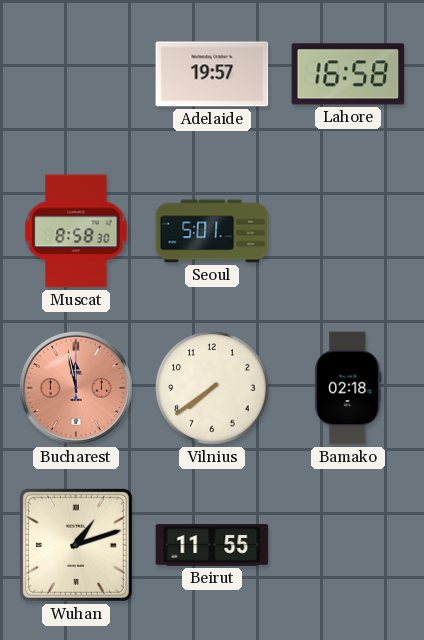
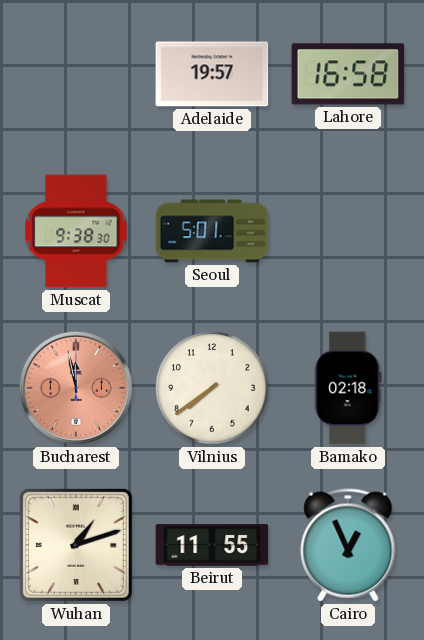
Muscat: 8:58 -> 9:38 (76, 231)
Cairo: none -> 12:56 (348, 545)
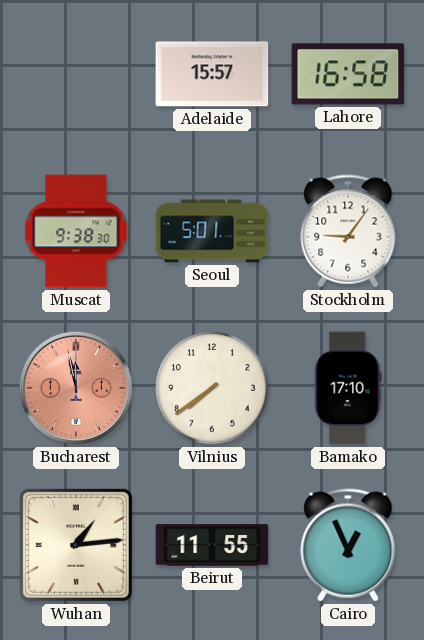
Adelaide: 19:57 -> 15:57 (212, 74)
Stockholm: none -> 9:06 (348, 231)
Bamako: 02:18 -> 17:10 (348, 388)
Wuhan: 1:12 -> 1:14 (76, 545)
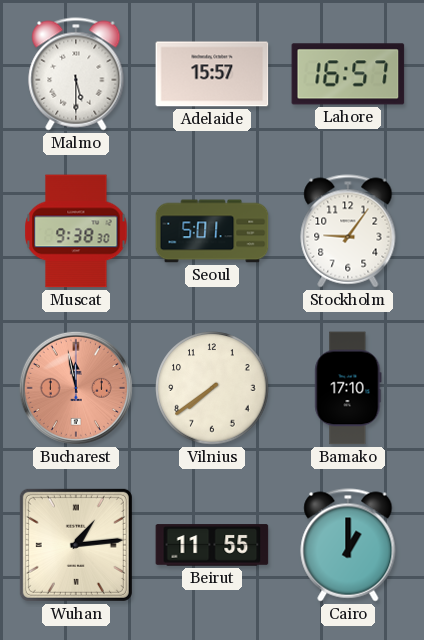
Malmo: none -> 5:30 (76, 74)
Lahore: 16:58 -> 16:57 (348, 74)
Cairo: 12:56 -> 1:00 (348, 545)
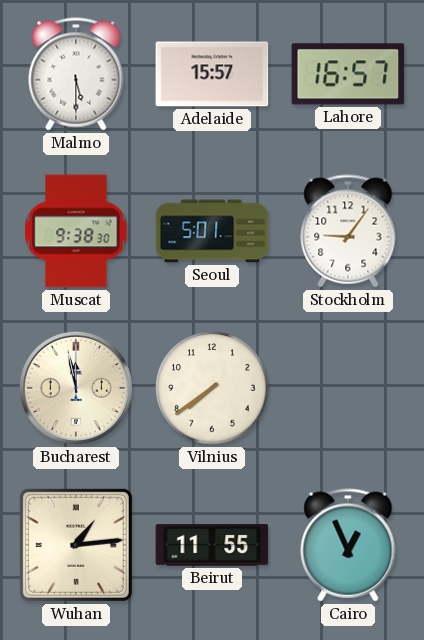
Bucharest dial: salmon -> cream (76, 388)
Bamako: 17:10 -> none (348, 388)
Cairo: 1:00 -> 12:56 (348, 545)
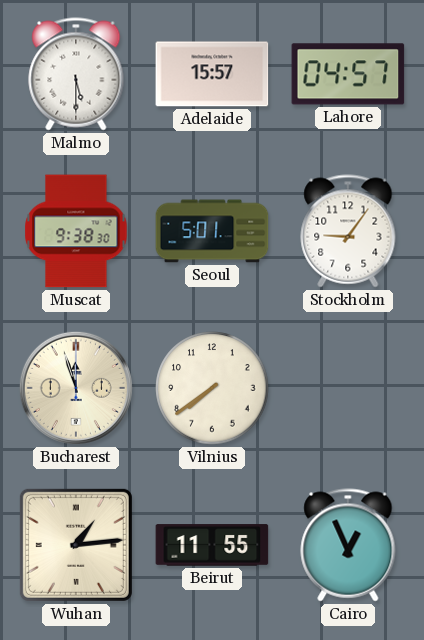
Lahore: 16:57 -> 04:57 (348, 74)
Bucharest: 11:58 -> 11:57 (76, 388)
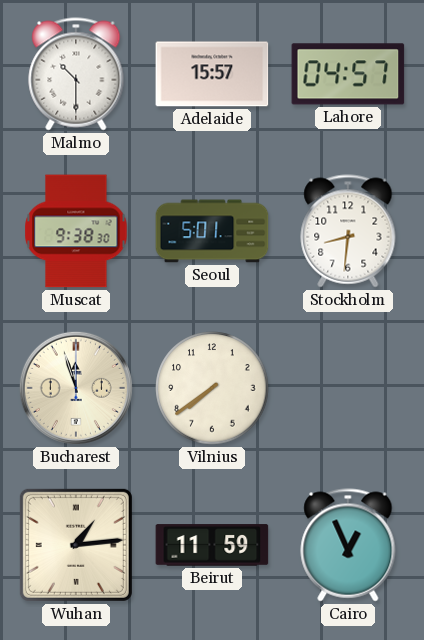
Malmo: 5:30 -> 10:30 (76, 74)
Stockholm: 9:06 -> 8:31 (348, 231)
Beirut: 11:55 -> 11:59 (212, 545)
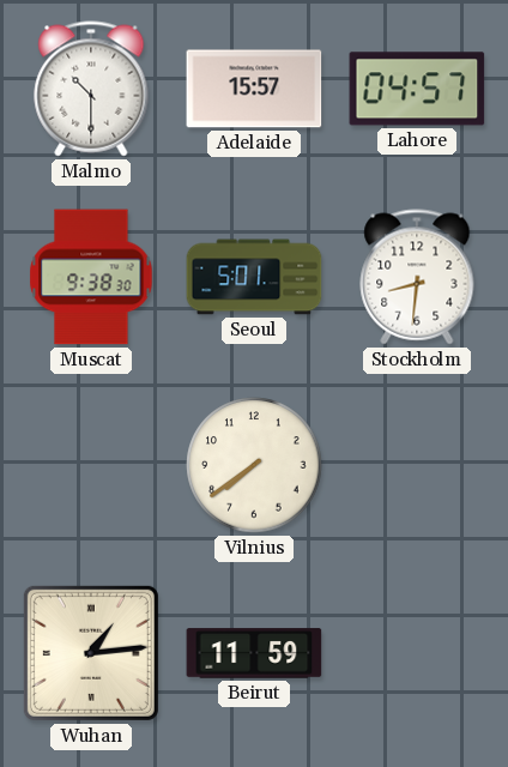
Bucharest: 11:57 -> none (76, 388)
Cairo: 12:56 -> none (348, 545)
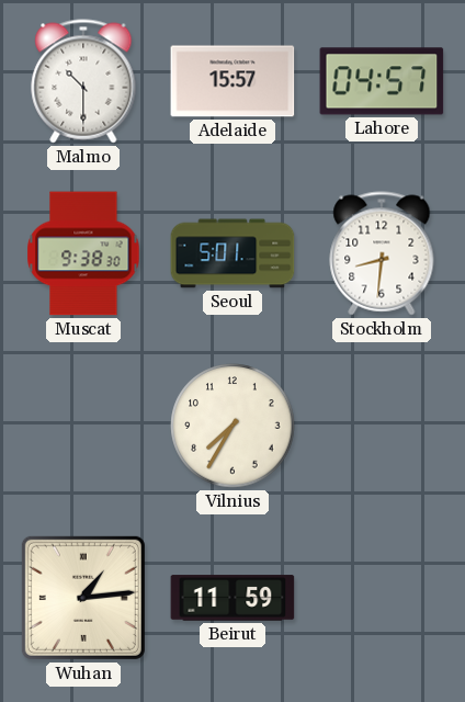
Vilnius: 7:39 -> 7:35 (232, 426)
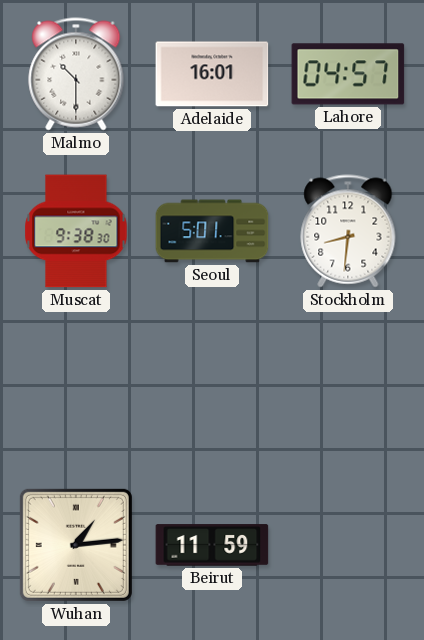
Adelaide: 15:57 -> 16:01 (212, 74)
Vilnius: 7:35 -> none (232, 426)
